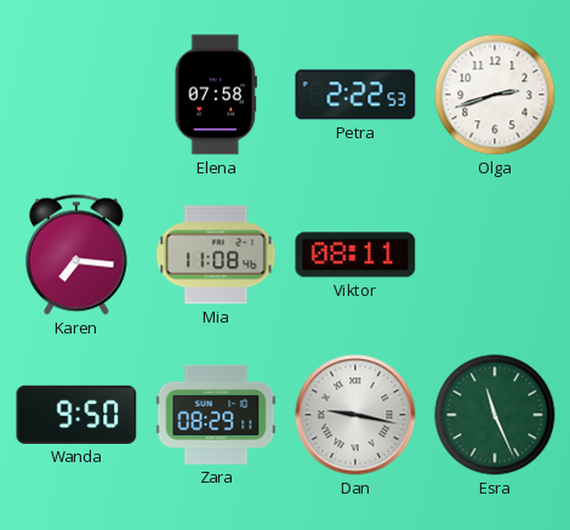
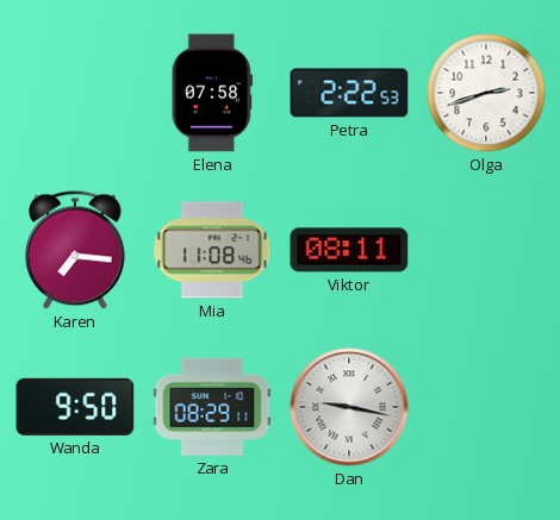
Esra: 11:26 -> none (495, 415)
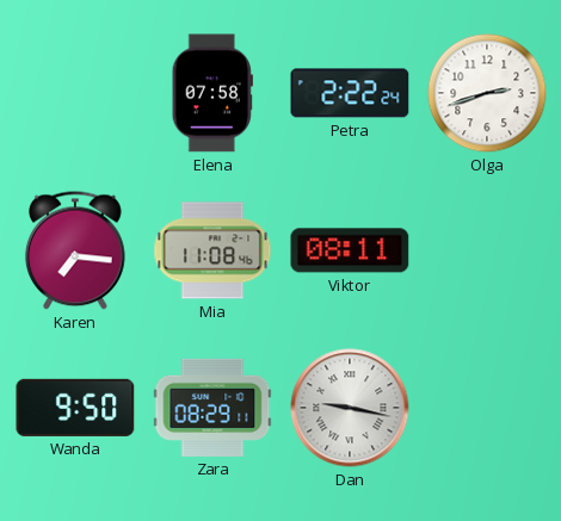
Petra: 2:22:53 -> 2:22:24 (350, 93)
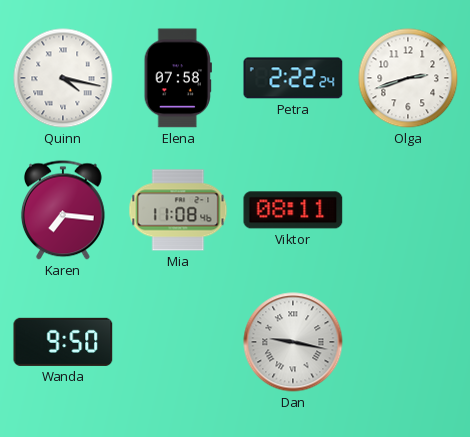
Quinn: none -> 4:17 (63, 78)
Zara: 08:29 -> none (212, 408)
